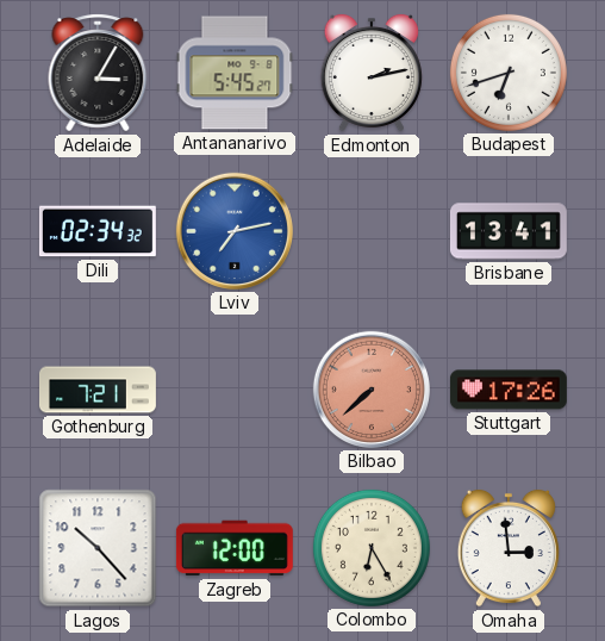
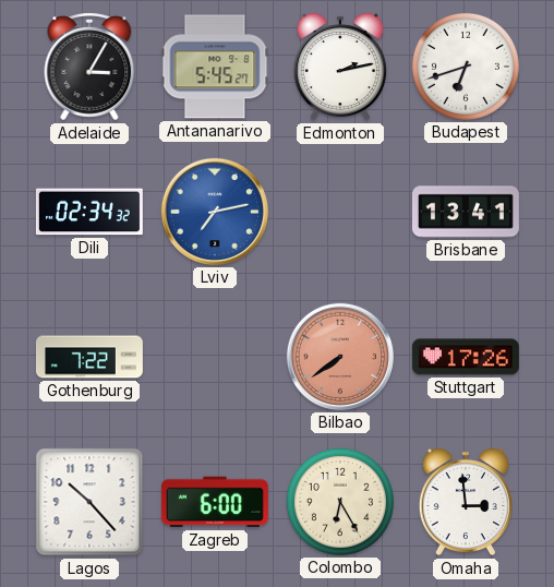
Gothenburg: 7:21 -> 7:22 (89, 357)
Bilbao: 7:38 -> 7:39 (340, 357)
Zagreb: 12:00 -> 6:00 (215, 502)
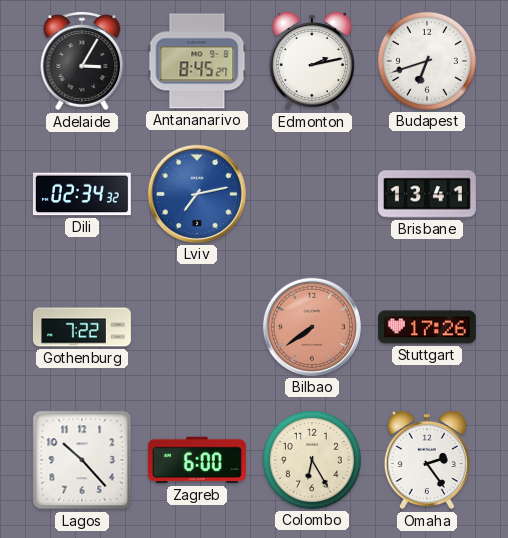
Antananarivo: 5:45 -> 8:45 (197, 61)
Omaha: 2:59 -> 2:24 (427, 460)
